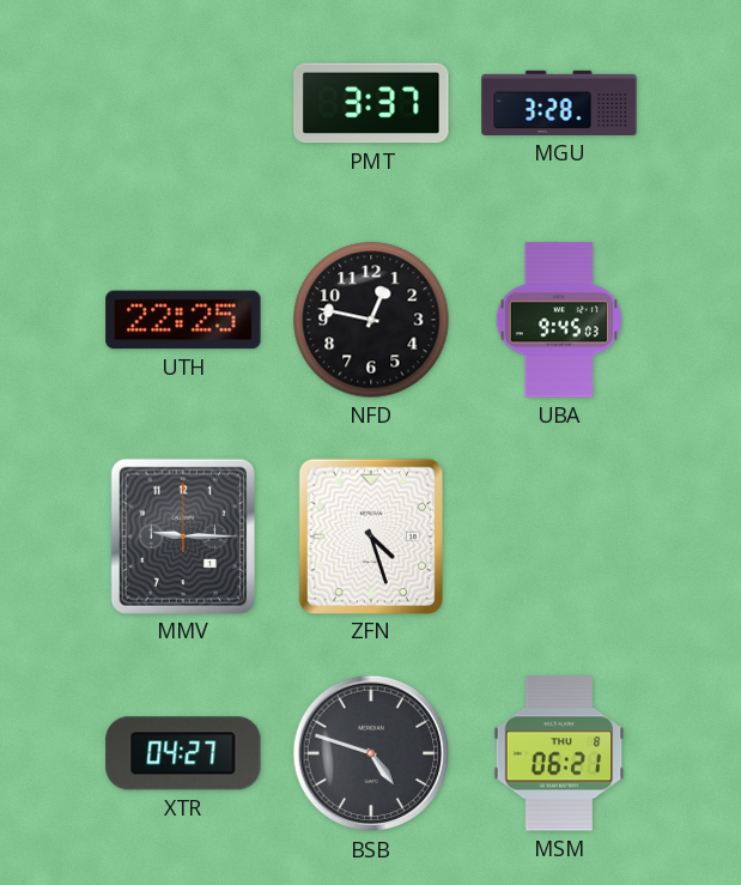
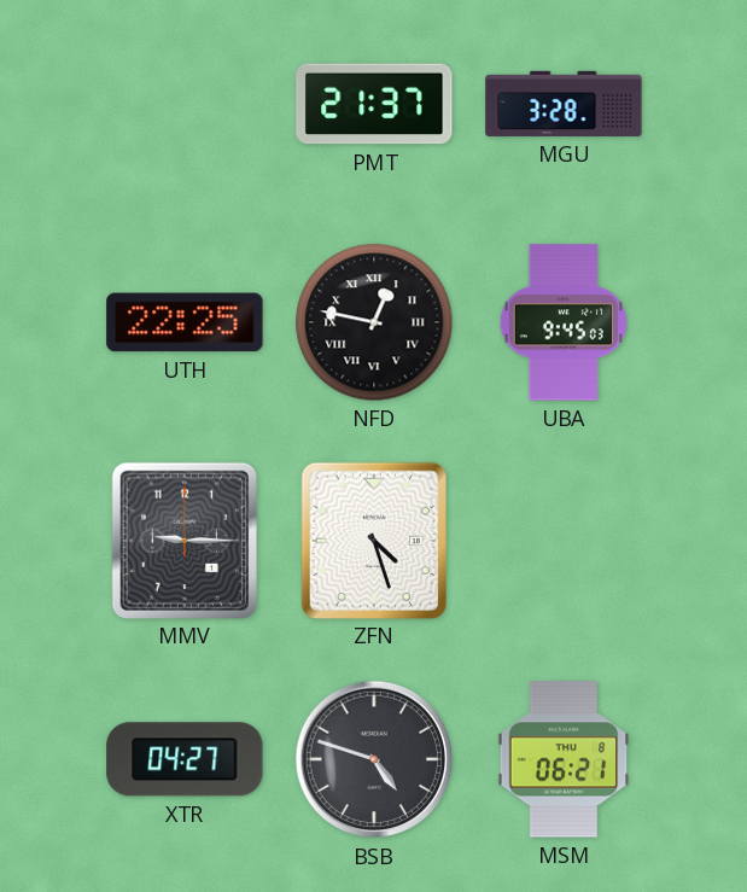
PMT: 3:37 -> 21:37 (374, 104)
NFD numerals: Arabic -> Roman (374, 322)
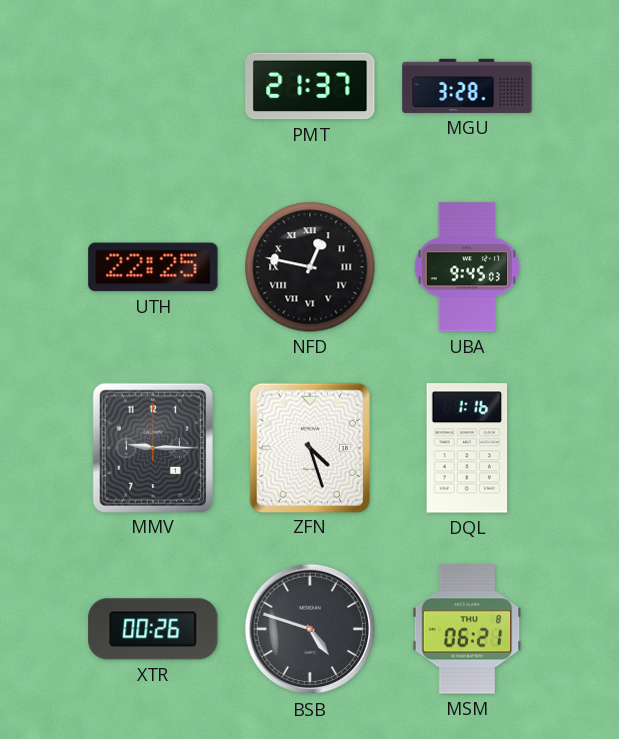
DQL: none -> 1:16 (467, 448)
XTR: 04:27 -> 00:26 (153, 629)
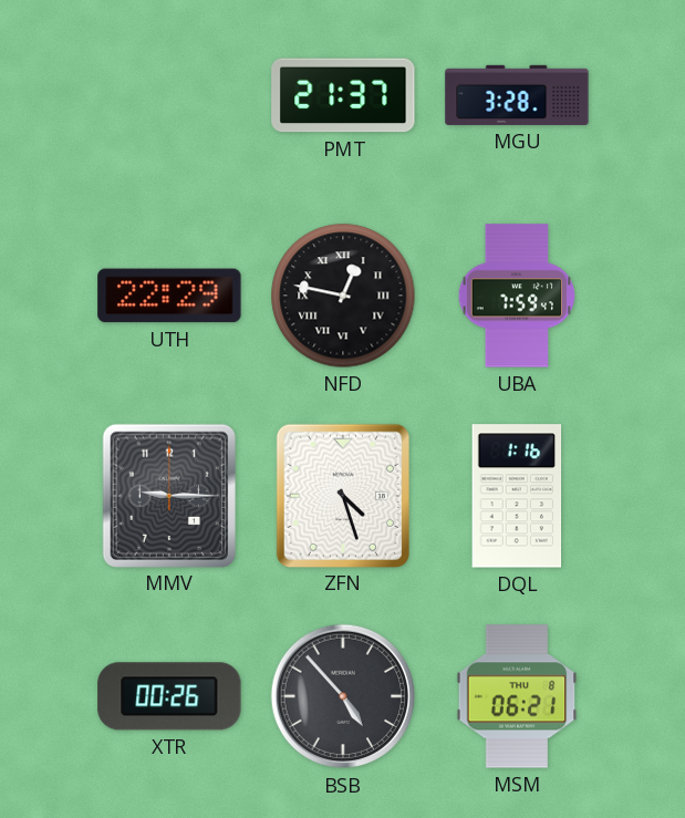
UTH: 22:25 -> 22:29 (169, 296)
UBA: 9:45 -> 7:59 (516, 296)
BSB: 4:48 -> 4:53 (343, 696)
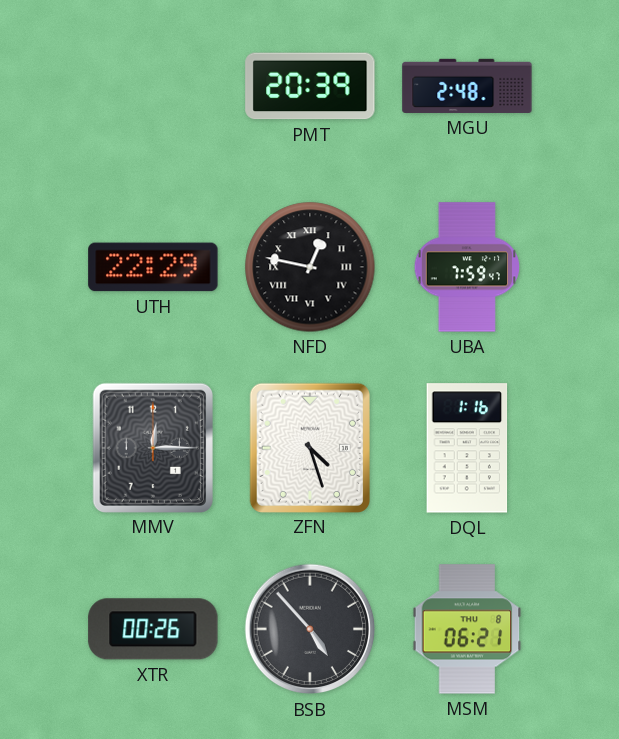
PMT: 21:37 -> 20:39 (310, 86)
MGU: 3:28 -> 2:48 (467, 86)
MMV: 9:15 -> 12:15 (153, 447)
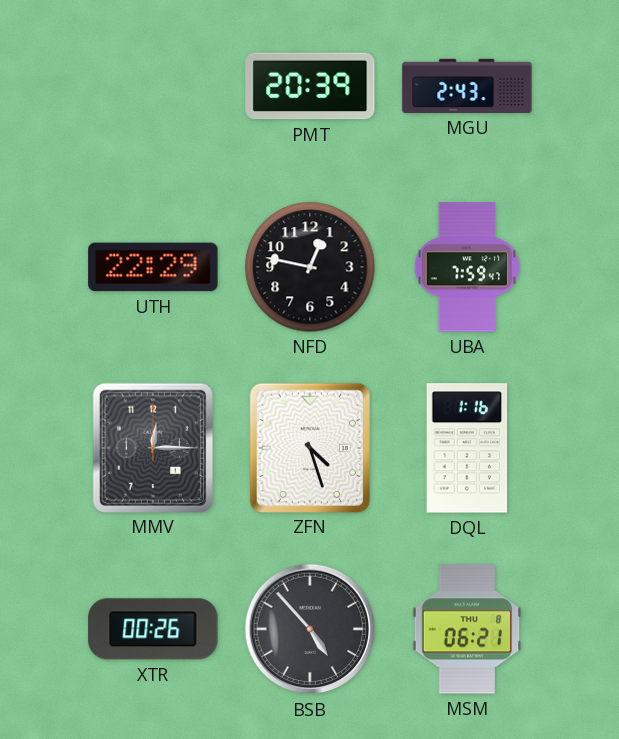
MGU: 2:48 -> 2:43 (467, 86)
NFD numerals: Roman -> Arabic (310, 267)
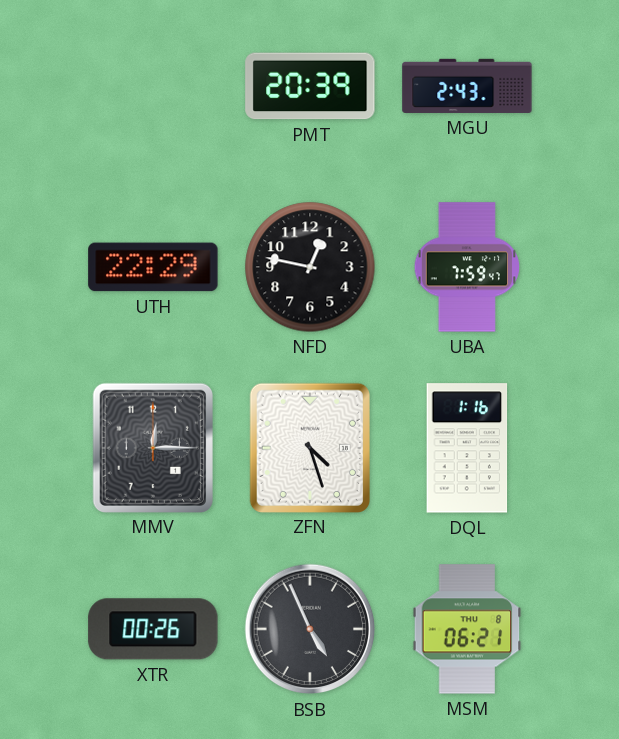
BSB: 4:53 -> 4:56 (310, 629)
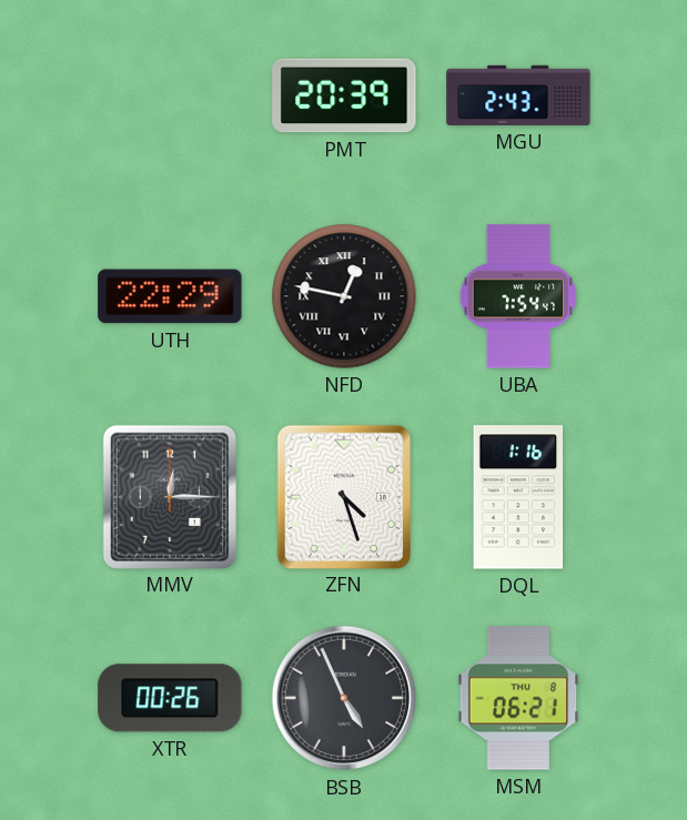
NFD numerals: Arabic -> Roman (344, 296)
UBA: 7:59 -> 7:54 (517, 296)
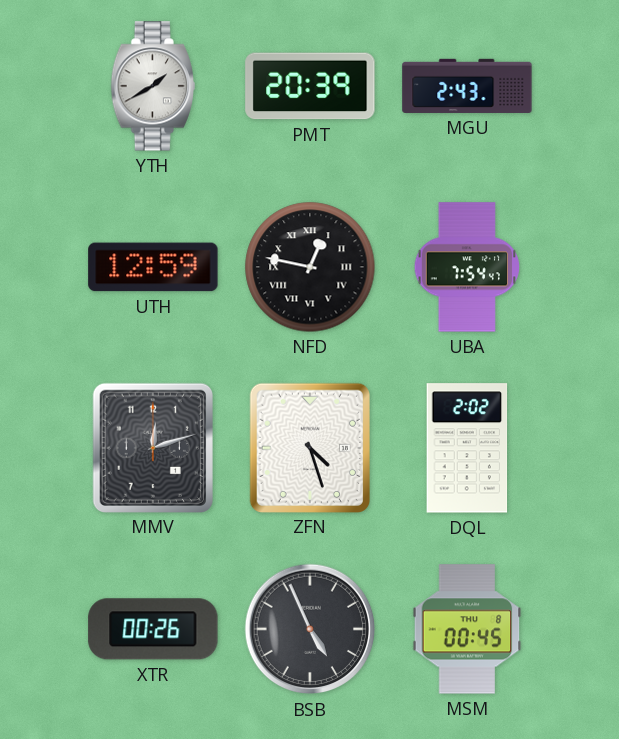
YTH: none -> 1:40 (152, 86)
UTH: 22:29 -> 12:59 (153, 267)
MMV: 12:15 -> 12:12 (153, 447)
DQL: 1:16 -> 2:02 (467, 448)
MSM: 06:21 -> 00:45 (467, 629)
